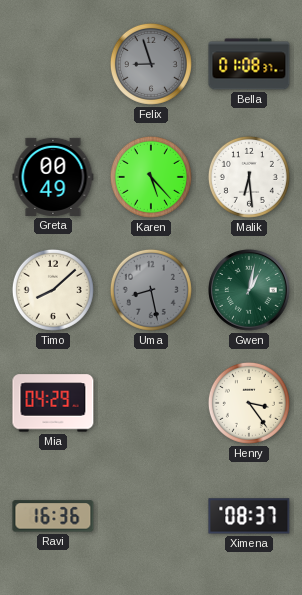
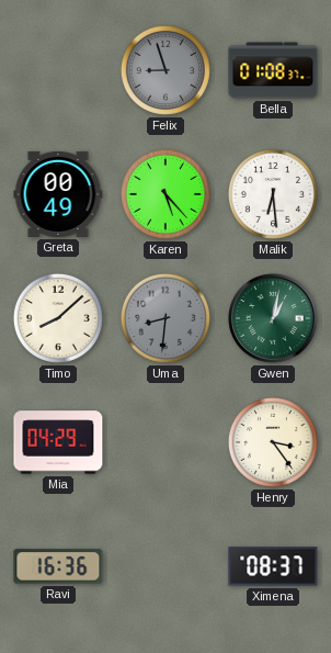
Uma: 8:28 -> 8:31 (165, 318)
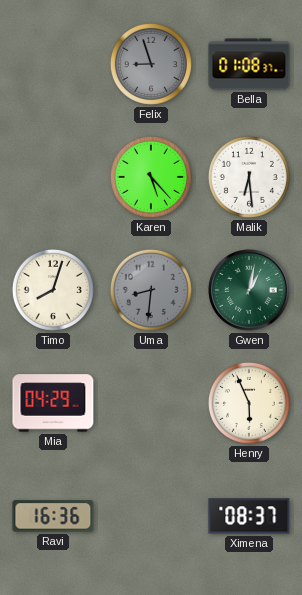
Greta: 00:49 -> none (58, 194)
Timo: 8:08 -> 8:03 (53, 290)
Henry: 3:24 -> 5:56 (249, 403)
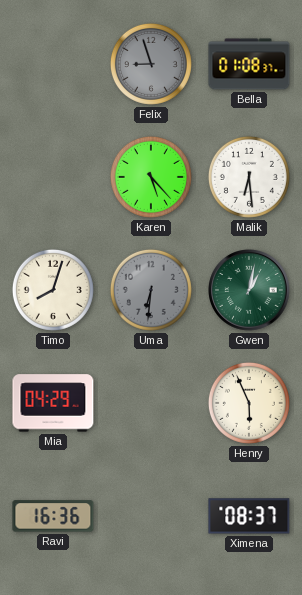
Uma: 8:31 -> 6:31 (151, 290)
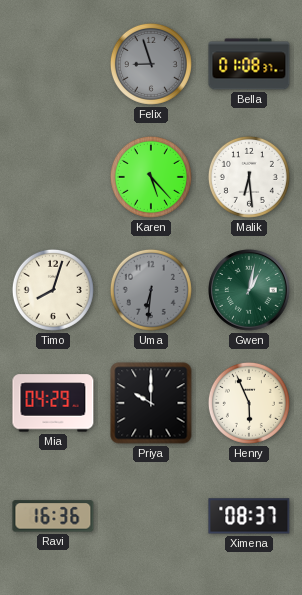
Priya: none -> 10:00 (151, 403)
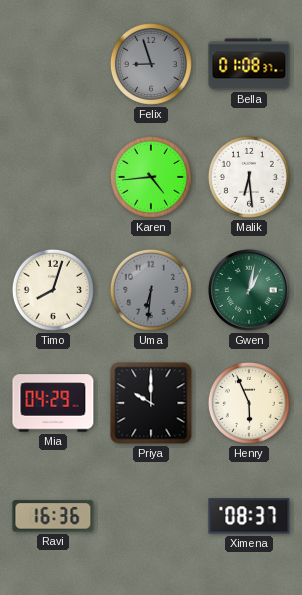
Karen: 5:23 -> 4:44 (151, 177)
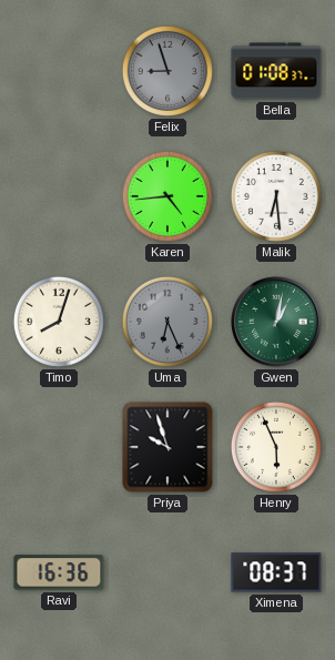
Uma: 6:31 -> 6:26 (167, 322)
Mia: 04:29 -> none (53, 403)
Priya: 10:00 -> 9:57 (167, 447)
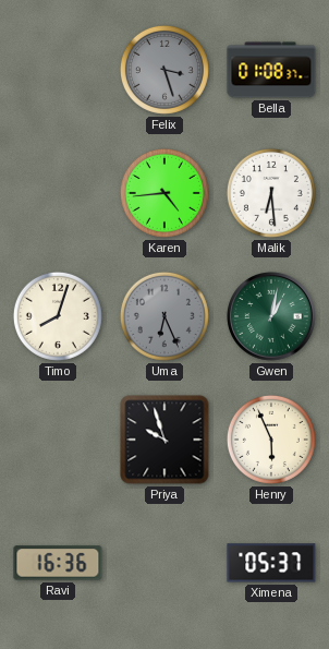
Felix: 8:57 -> 3:27 (164, 70)
Ximena: 08:37 -> 05:37 (271, 563)
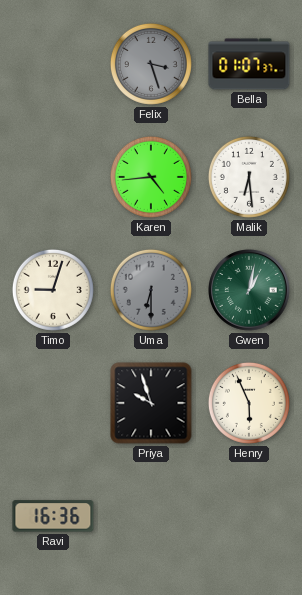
Bella: 01:08 -> 01:07 (249, 64)
Timo: 8:03 -> 9:03 (53, 290)
Uma: 6:26 -> 6:30 (151, 290)
Ximena: 05:37 -> none (271, 563)
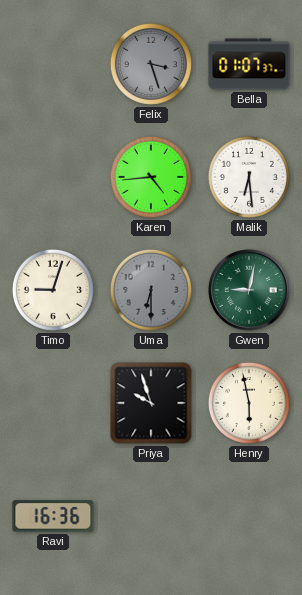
Gwen: 1:02 -> 9:02 (250, 291)
Henry: 5:56 -> 5:58 (249, 403)
